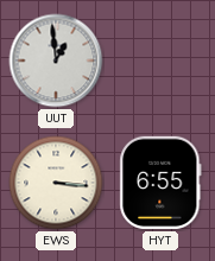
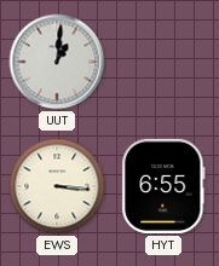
UUT: 12:59 -> 1:01 (57, 62)
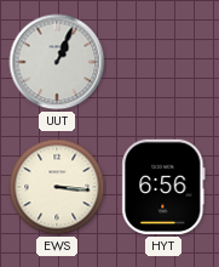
UUT: 1:01 -> 1:04 (57, 62)
HYT: 6:55 -> 6:56 (163, 187)
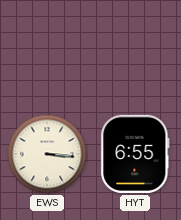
UUT: 1:04 -> none (57, 62)
HYT: 6:56 -> 6:55 (135, 154)
